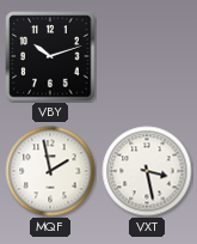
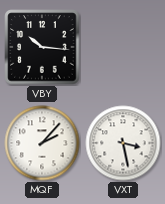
VBY: 10:12 -> 10:16 (42, 47)
MQF: 1:58 -> 2:07 (42, 143)
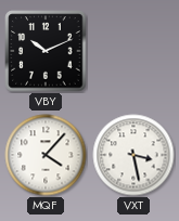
VBY: 10:16 -> 10:11 (46, 51)
MQF: 2:07 -> 4:07 (46, 155)
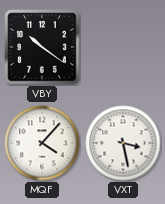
VBY: 10:11 -> 10:21 (42, 47)
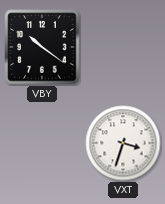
MQF: 4:07 -> none (42, 143)
VXT: 3:28 -> 3:33 (123, 143)
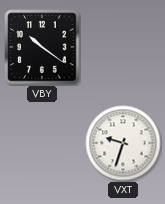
VXT: 3:33 -> 9:33 (123, 143)
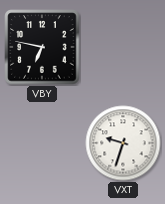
VBY: 10:21 -> 6:47 (42, 47)
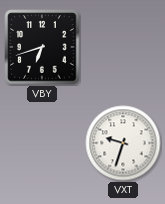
VBY: 6:47 -> 6:42 (42, 47)
